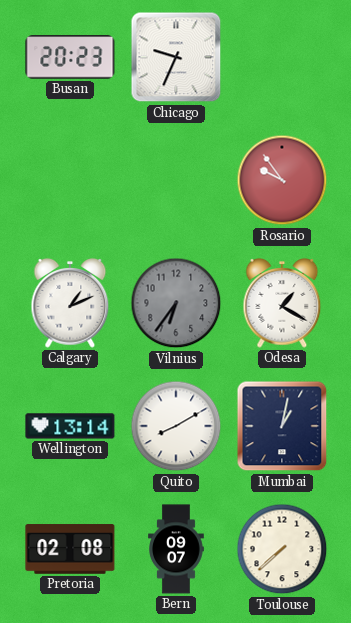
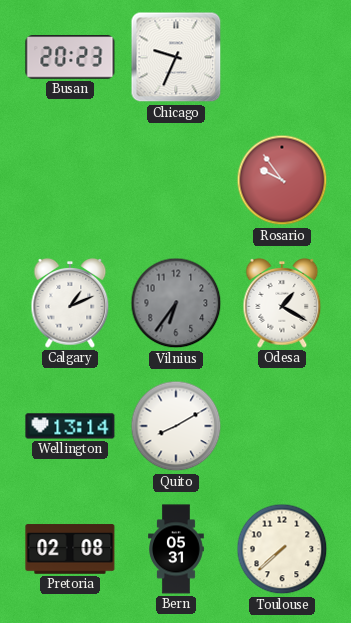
Mumbai: 1:02 -> none (282, 426)
Bern: 09:07 -> 05:31 (177, 549)
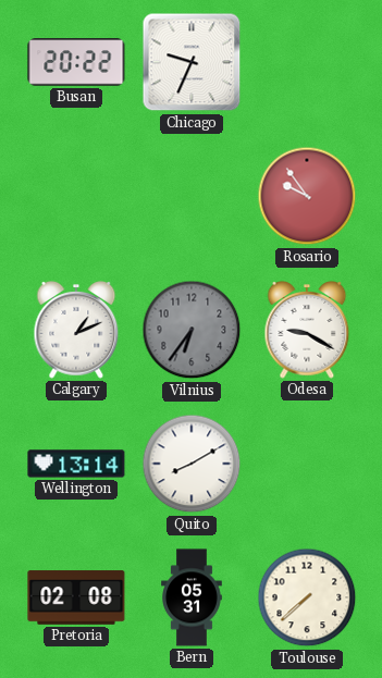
Busan: 20:23 -> 20:22 (76, 62)
Odesa: 1:20 -> 9:20 (307, 331)
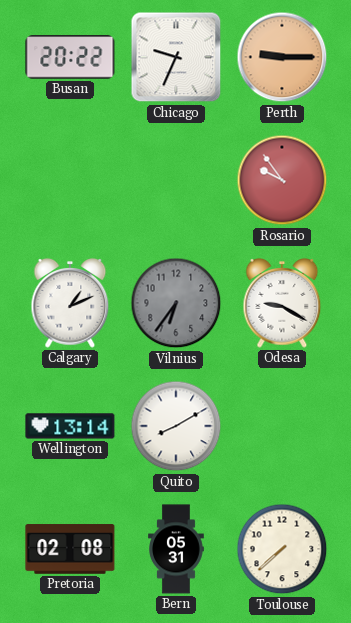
Perth: none -> 9:15 (282, 57)
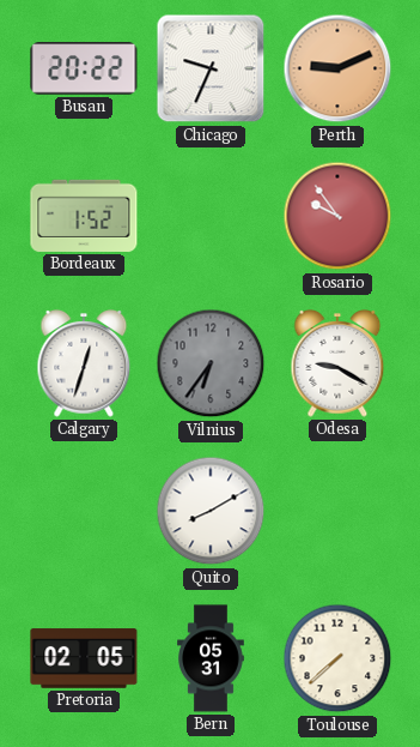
Perth: 9:15 -> 9:11 (337, 68)
Bordeaux: none -> 1:52 (84, 216)
Calgary: 1:11 -> 12:33 (84, 365)
Wellington: 13:14 -> none (70, 426)
Pretoria: 02:08 -> 02:05 (84, 658)
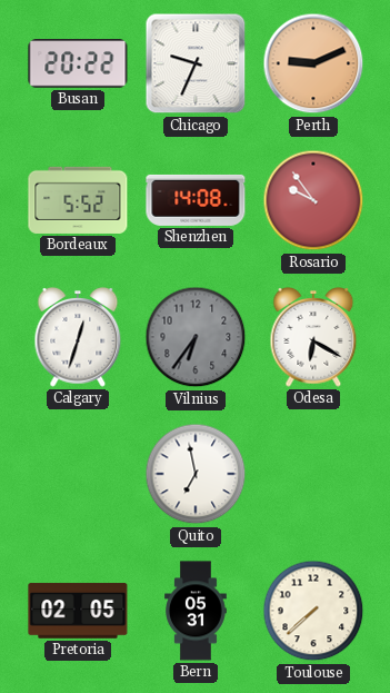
Bordeaux: 1:52 -> 5:52 (78, 200)
Shenzhen: none -> 14:08 (196, 200)
Odesa: 9:20 -> 6:20 (313, 338)
Quito: 8:10 -> 6:58 (196, 474)
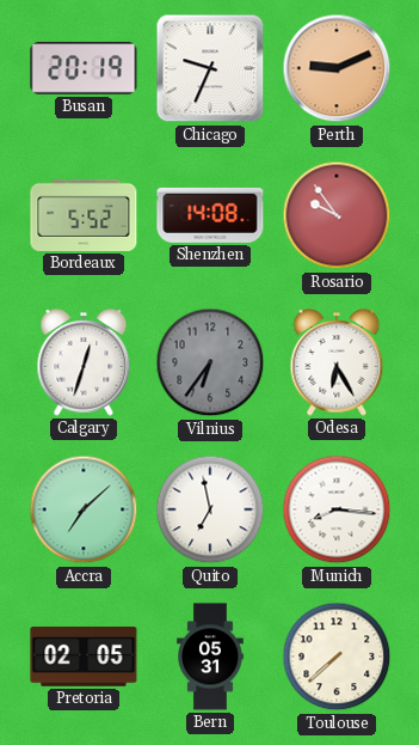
Busan: 20:22 -> 20:19 (84, 68)
Odesa: 6:20 -> 6:25 (337, 364)
Accra: none -> 7:08 (84, 509)
Munich: none -> 8:16 (337, 509)
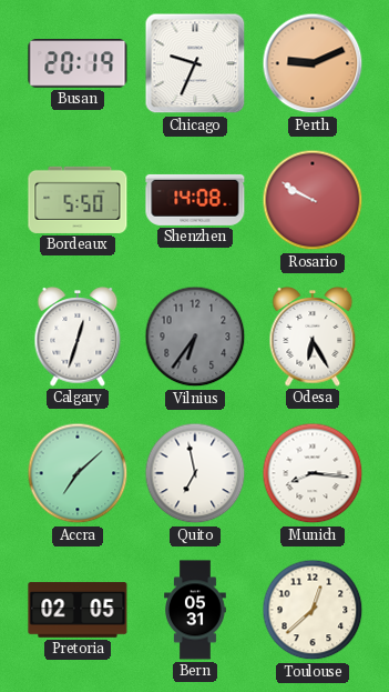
Bordeaux: 5:52 -> 5:50 (78, 200)
Rosario: 9:54 -> 9:50 (313, 200)
Toulouse: 7:38 -> 12:38 (313, 610)
